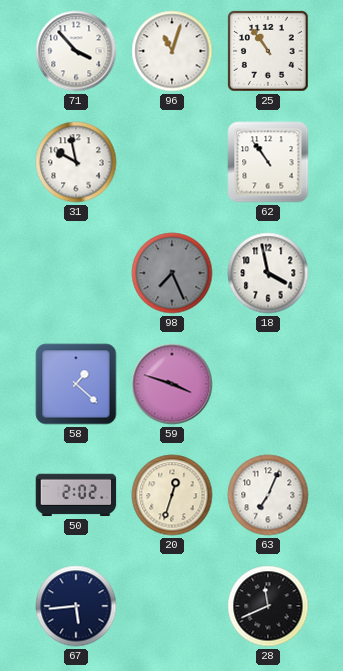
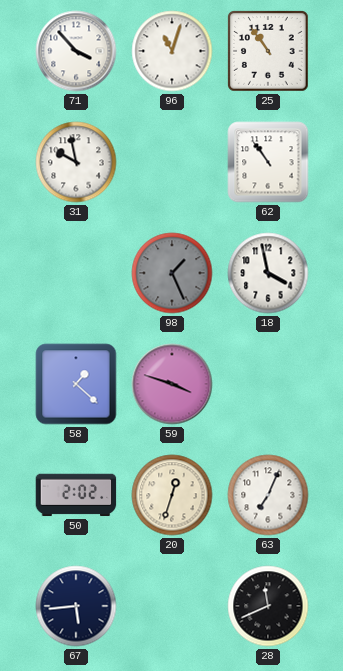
98: 7:26 -> 1:26 (172, 273)
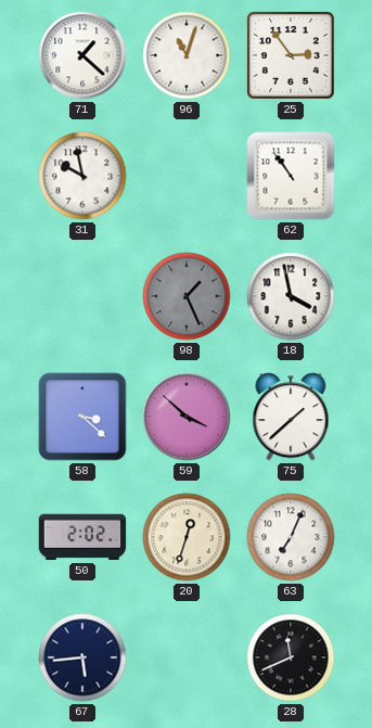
71: 3:53 -> 1:22 (82, 55)
25: 10:54 -> 2:54 (292, 56)
58: 1:22 -> 3:22 (82, 417)
59: 3:48 -> 3:52 (187, 417)
75: none -> 1:38 (291, 417)
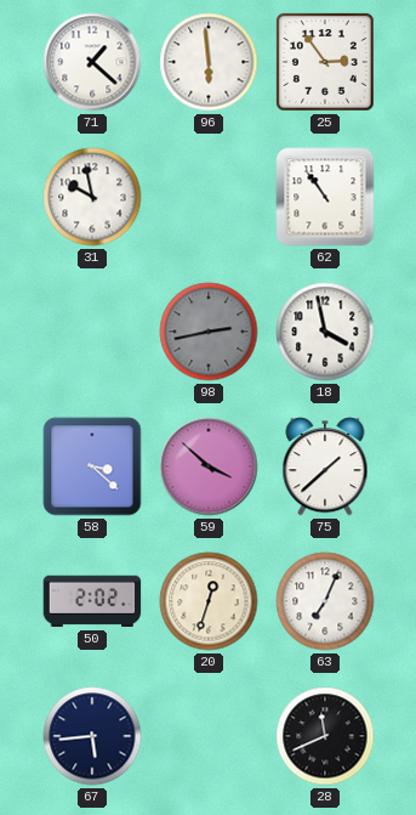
96: 11:03 -> 5:59 (209, 62)
98: 1:26 -> 2:43 (209, 332)
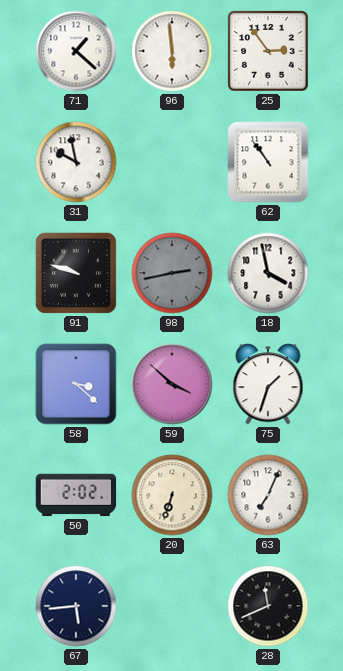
91: none -> 9:48 (76, 273)
75: 1:38 -> 1:33 (268, 384)
20: 12:33 -> 6:33 (172, 495)
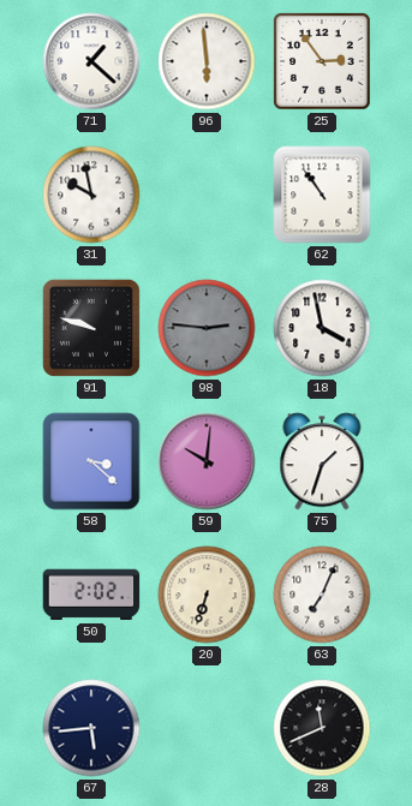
98: 2:43 -> 2:46 (207, 328)
59: 3:52 -> 10:01 (207, 461)
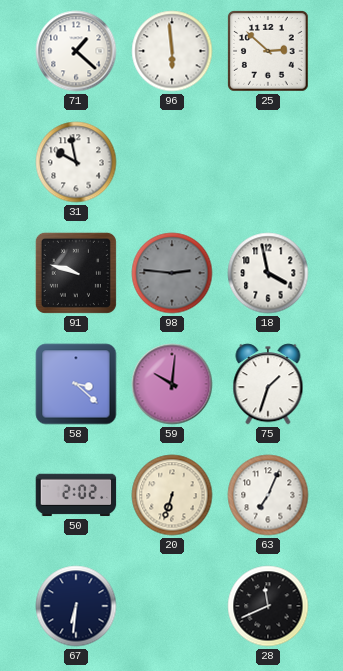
25: 2:54 -> 2:52 (269, 52)
62: 10:54 -> none (322, 195)
67: 5:44 -> 6:31 (76, 606)
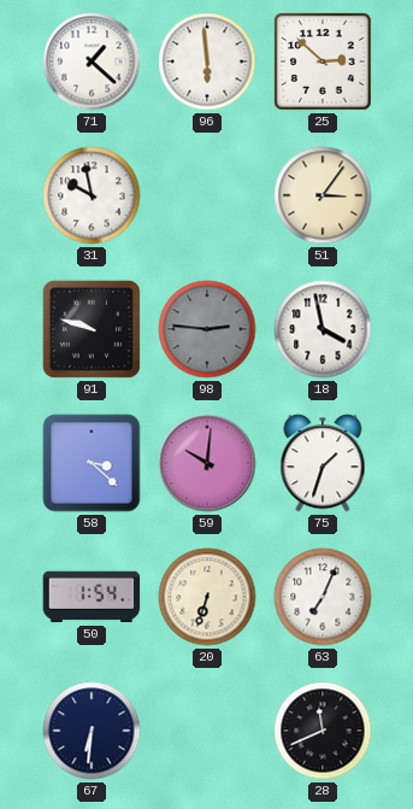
51: none -> 3:06 (323, 195)
50: 2:02 -> 1:54 (92, 597)
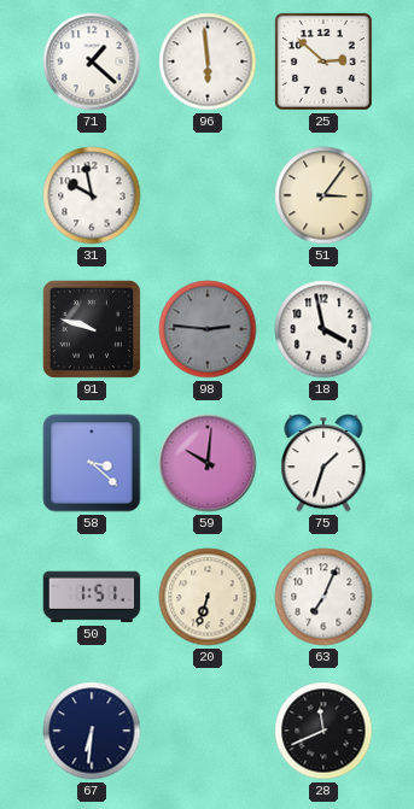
50: 1:54 -> 1:51 (92, 597)
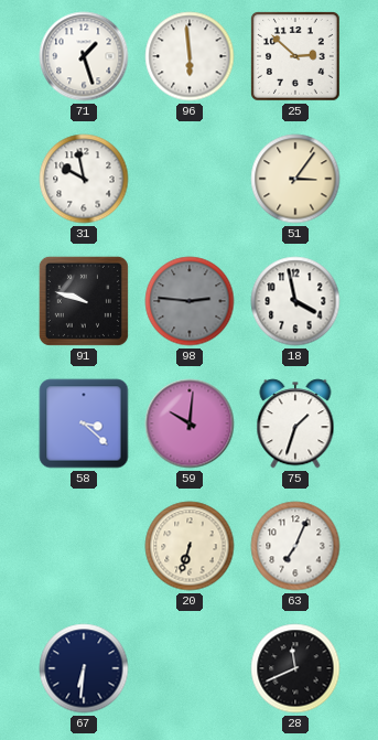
71: 1:22 -> 1:27 (84, 56)
50: 1:51 -> none (92, 597)
